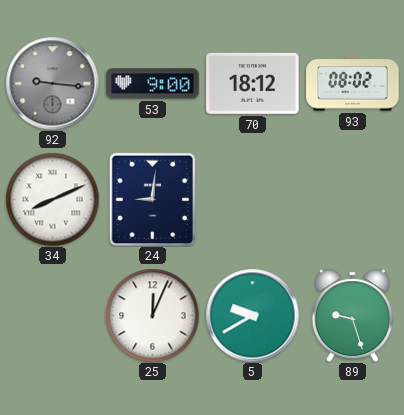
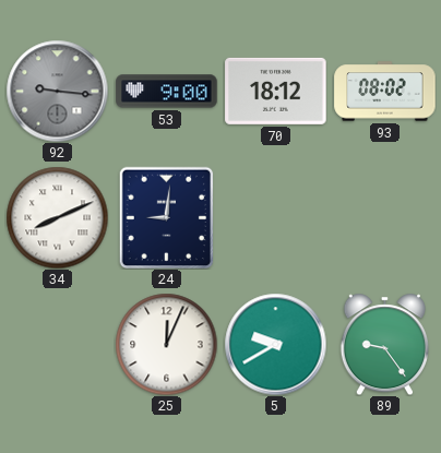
89: 9:27 -> 9:24 (384, 344)
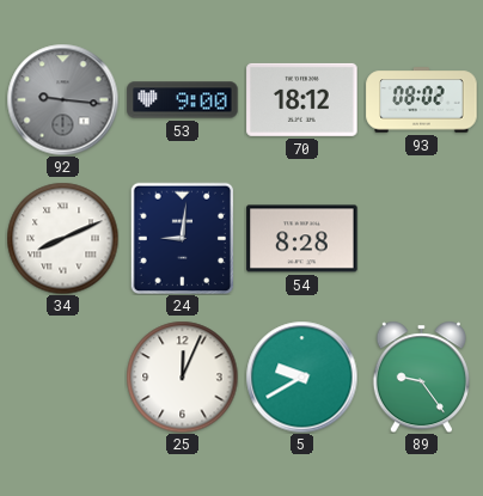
54: none -> 8:28 (302, 239)
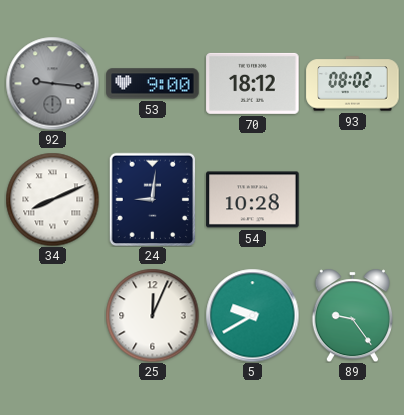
54: 8:28 -> 10:28 (253, 200)
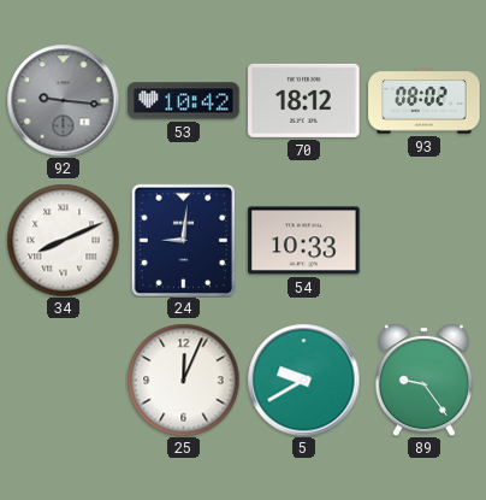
53: 9:00 -> 10:42 (184, 101)
54: 10:28 -> 10:33 (304, 241)
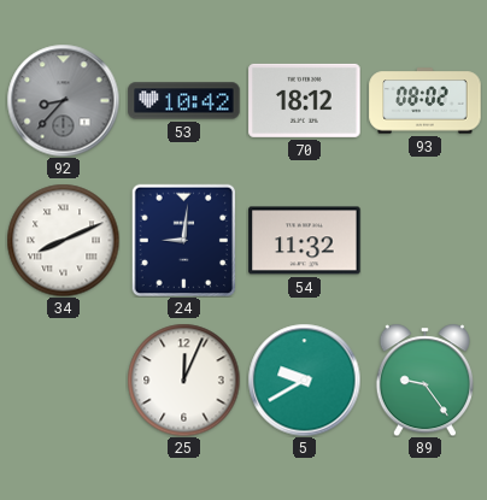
92: 9:16 -> 8:37 (63, 100)
54: 10:33 -> 11:32 (305, 241)
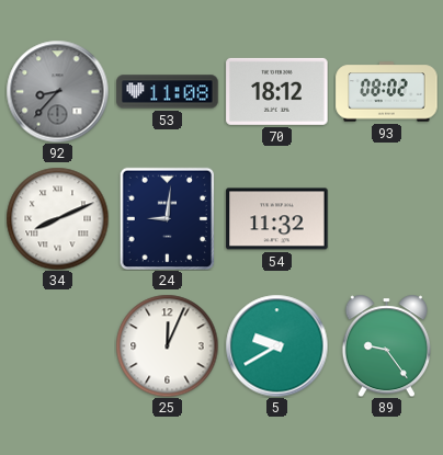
53: 10:42 -> 11:08 (168, 92)
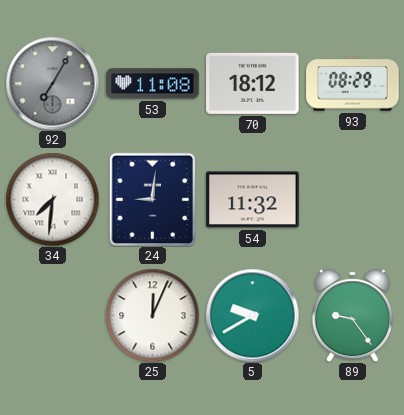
92: 8:37 -> 7:05 (52, 83)
93: 08:02 -> 08:29 (353, 84)
34: 8:11 -> 7:31 (52, 199)
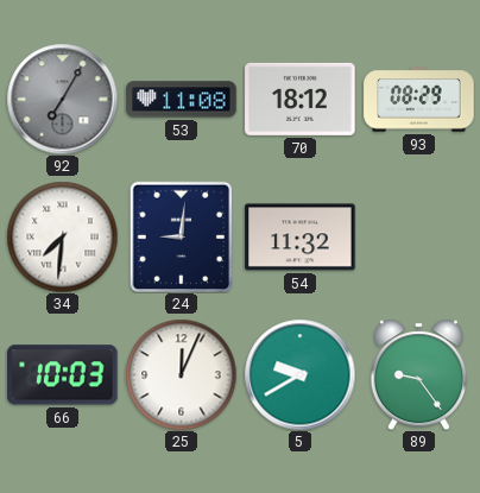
66: none -> 10:03 (63, 375)
